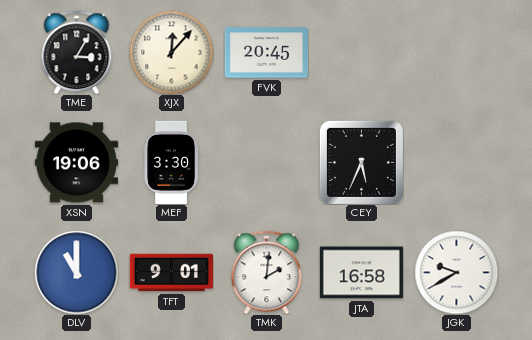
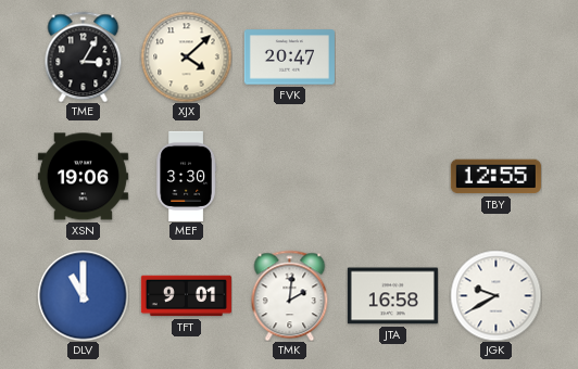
XJX: 12:07 -> 4:08 (186, 56)
FVK: 20:45 -> 20:47 (289, 58)
CEY: 5:34 -> none (361, 162)
TBY: none -> 12:55 (495, 177)
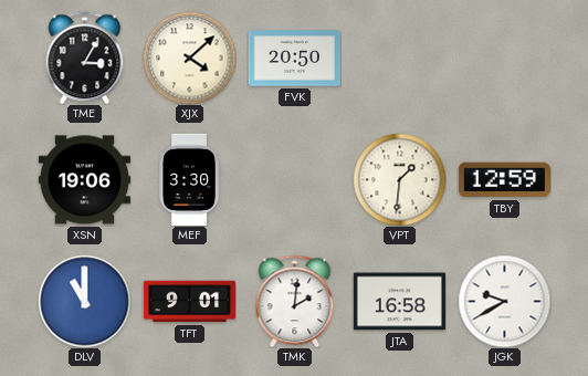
FVK: 20:47 -> 20:50 (294, 59)
VPT: none -> 1:31 (399, 179)
TBY: 12:55 -> 12:59 (504, 180)
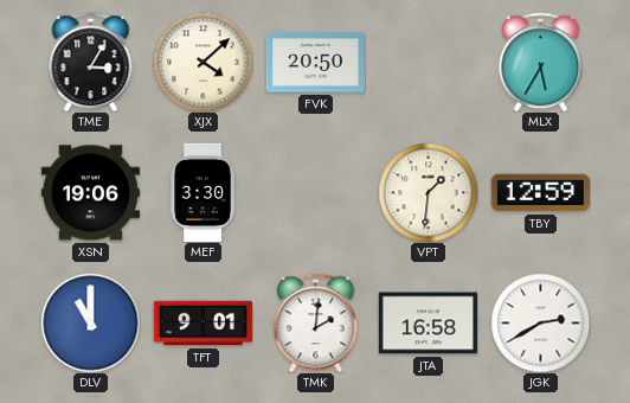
MLX: none -> 5:35 (541, 62)
JGK: 9:40 -> 2:40 (540, 322)
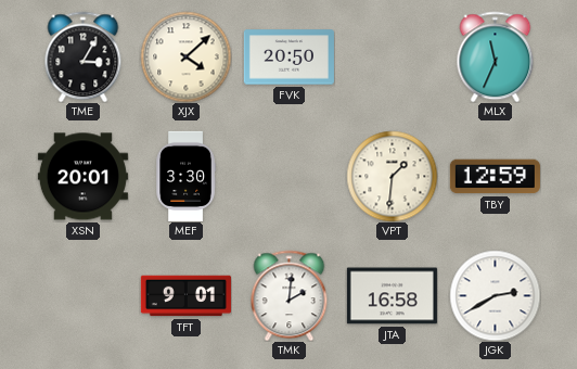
MLX: 5:35 -> 11:34 (496, 56)
XSN: 19:06 -> 20:01 (82, 177)
DLV: 11:00 -> none (90, 322)
